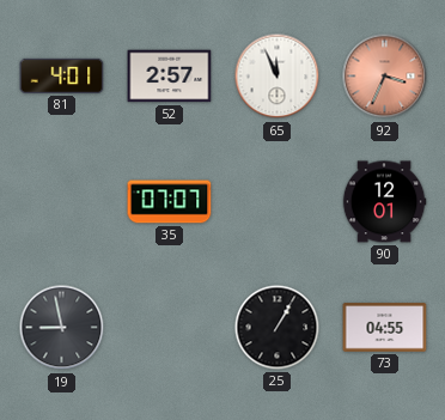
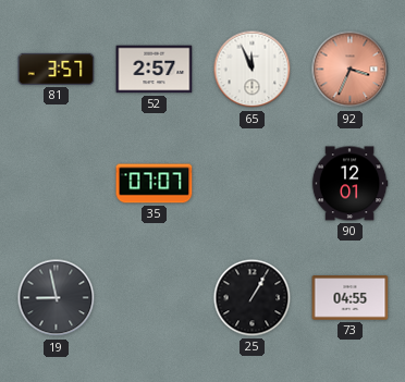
81: 4:01 -> 3:57 (57, 69)
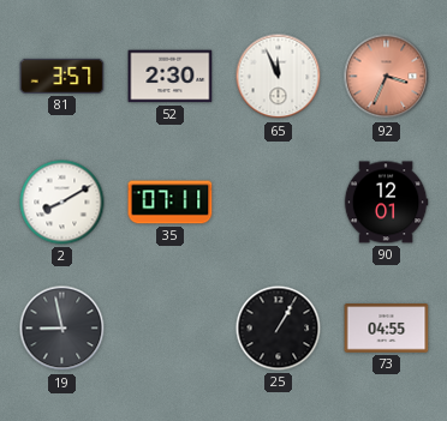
52: 2:57 -> 2:30 (171, 77)
2: none -> 8:10 (62, 203)
35: 07:07 -> 07:11 (171, 203)
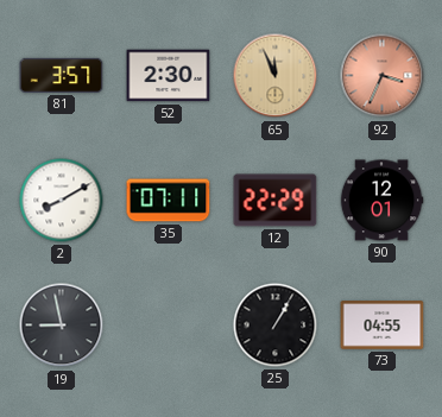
65 dial: white -> champagne (276, 76)
12: none -> 22:29 (276, 201)
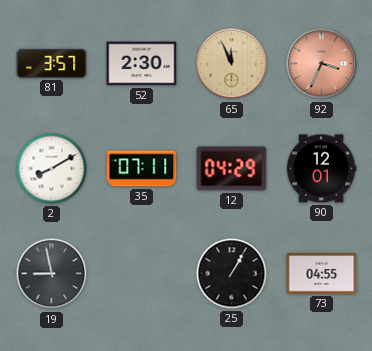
12: 22:29 -> 04:29 (232, 169)
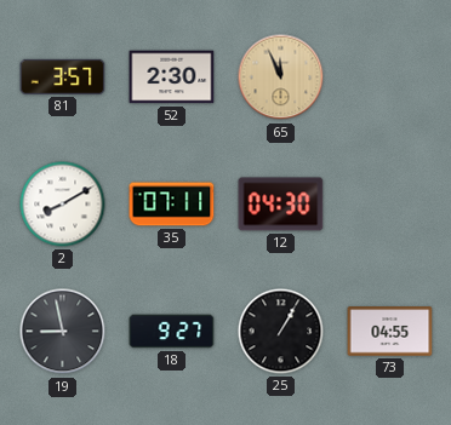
92: 3:34 -> none (322, 64)
12: 04:29 -> 04:30 (281, 205)
90: 12:01 -> none (321, 169)
18: none -> 9:27 (172, 332)
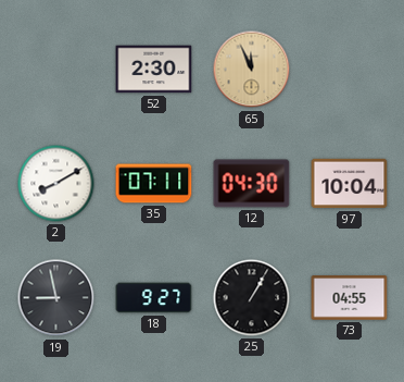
81: 3:57 -> none (63, 76)
97: none -> 10:04 (350, 184)
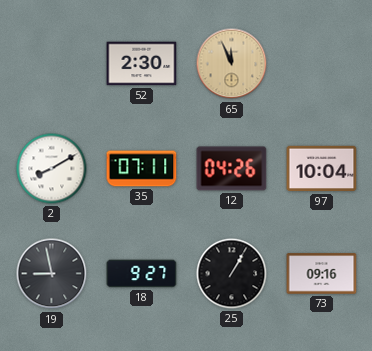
12: 04:30 -> 04:26 (232, 169)
73: 04:55 -> 09:16 (322, 274)
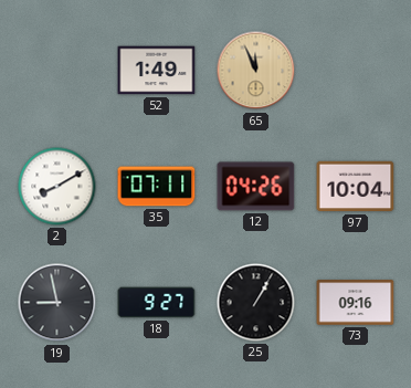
52: 2:30 -> 1:49 (157, 71)
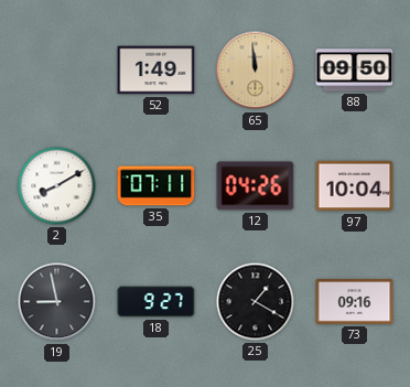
65: 11:56 -> 11:59 (256, 71)
88: none -> 09:50 (355, 71)
25: 1:05 -> 1:20 (256, 302)
